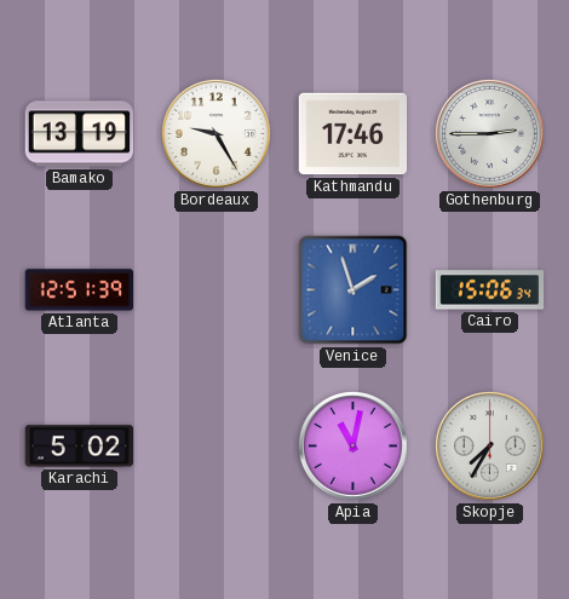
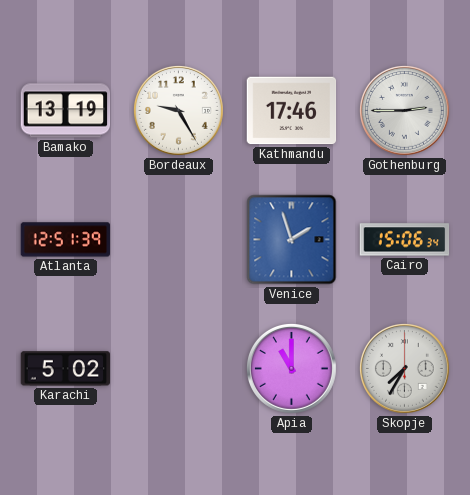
Apia: 11:02 -> 11:00 (291, 368)
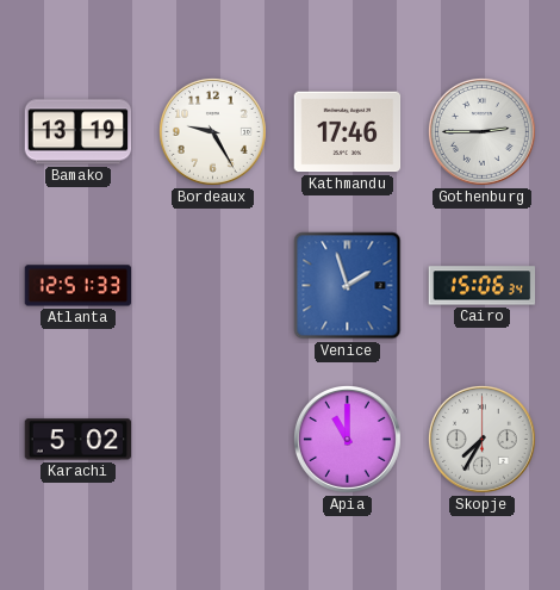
Atlanta: 12:51:39 -> 12:51:33 (79, 286)
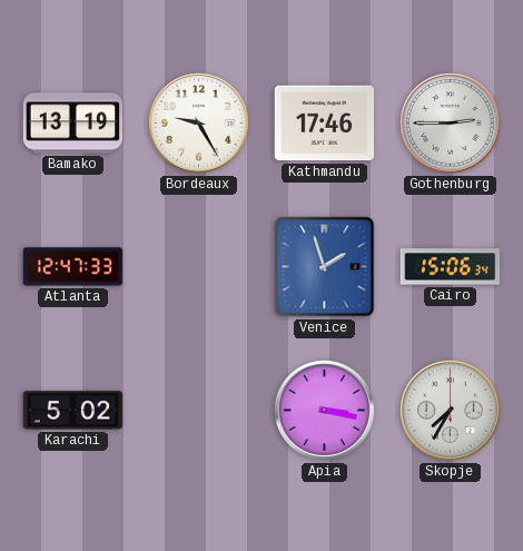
Atlanta: 12:51 -> 12:47 (73, 267)
Apia: 11:00 -> 3:17 (324, 410)
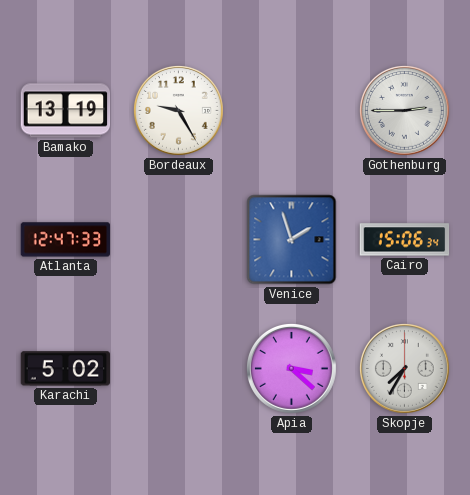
Kathmandu: 17:46 -> none (325, 124)
Apia: 3:17 -> 3:22 (291, 368)
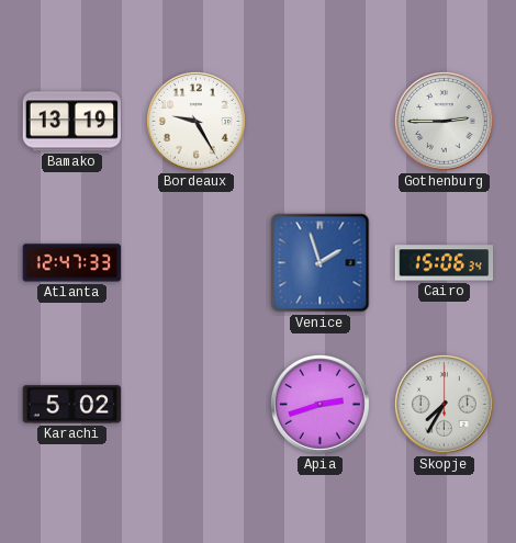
Apia: 3:22 -> 2:42 (319, 404)
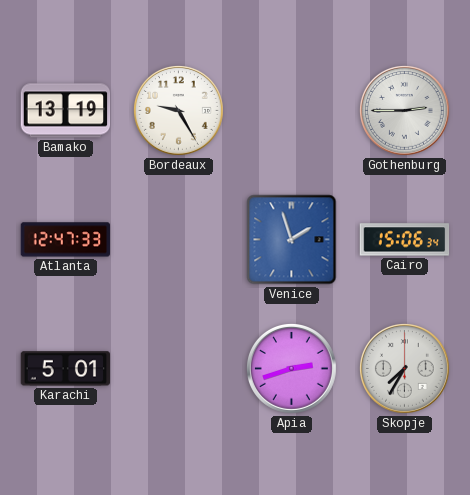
Karachi: 5:02 -> 5:01 (66, 369)
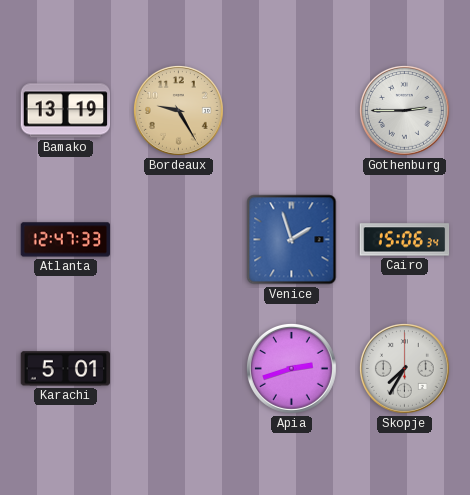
Bordeaux dial: white -> champagne (178, 110)
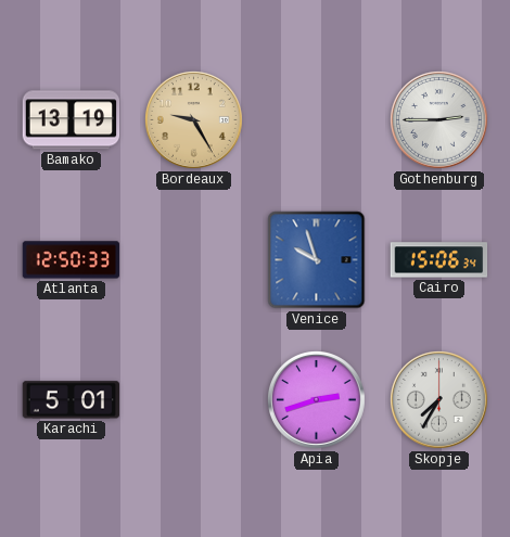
Atlanta: 12:47 -> 12:50 (72, 260)
Venice: 1:57 -> 9:57 (317, 260)
